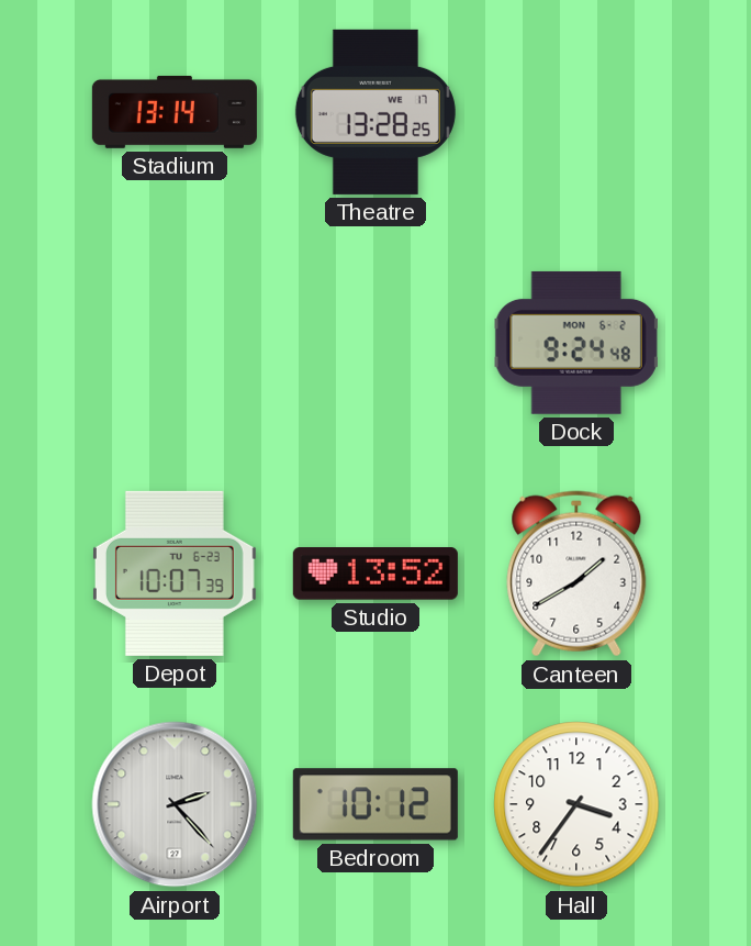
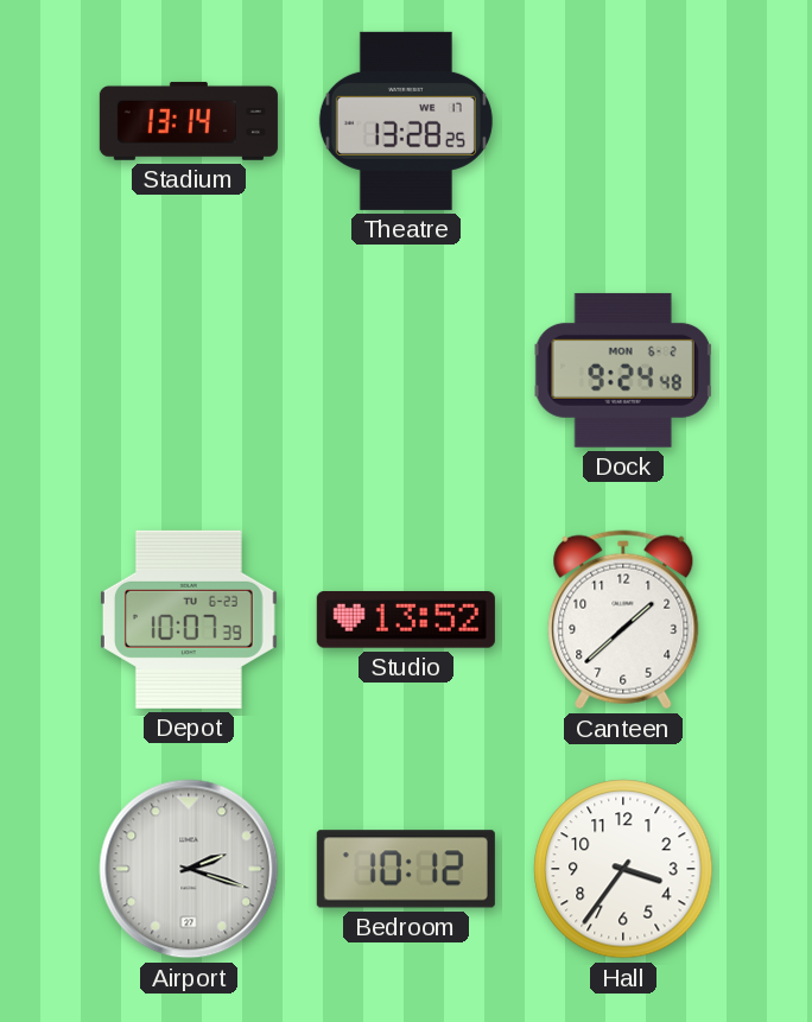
Canteen: 1:40 -> 1:38 (623, 620)
Airport: 2:23 -> 2:18 (189, 869)
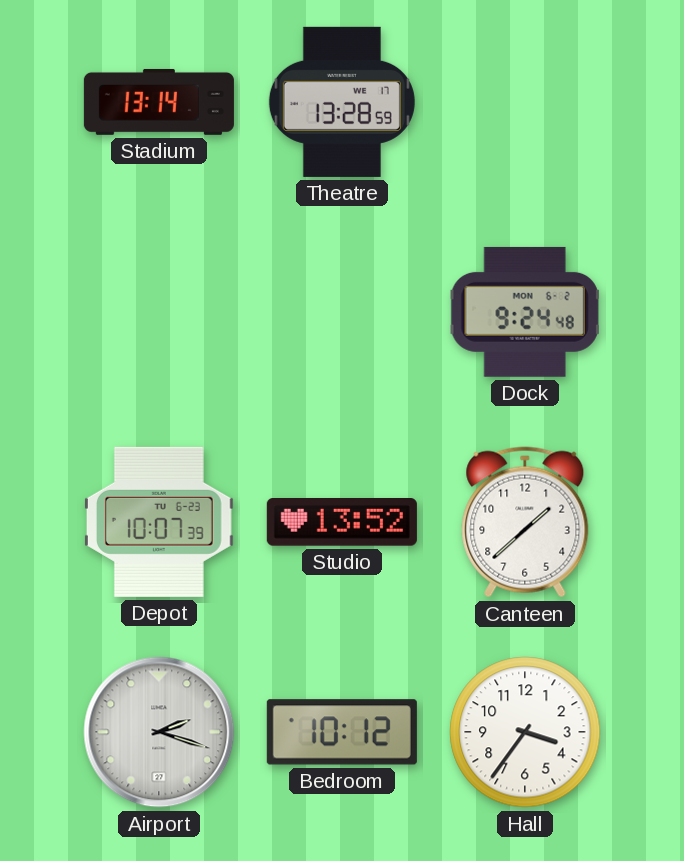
Theatre: 13:28:25 -> 13:28:59 (342, 102)
